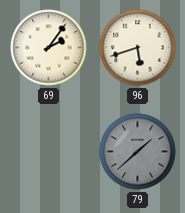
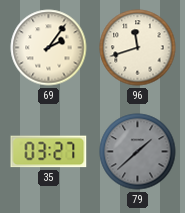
96: 5:42 -> 11:42 (138, 48)
35: none -> 03:27 (49, 152)
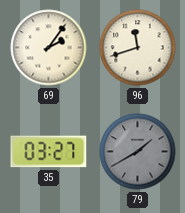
79: 1:38 -> 1:40 (138, 152)
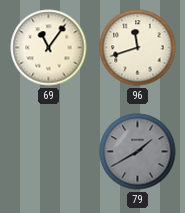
69: 2:06 -> 11:06 (49, 48)
35: 03:27 -> none (49, 152)
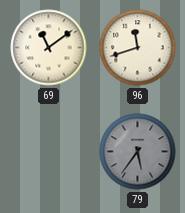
69: 11:06 -> 11:09 (49, 48)
79: 1:40 -> 5:36 (138, 152)
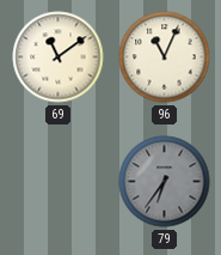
96: 11:42 -> 11:04 (165, 57)
79: 5:36 -> 6:36 (165, 182)
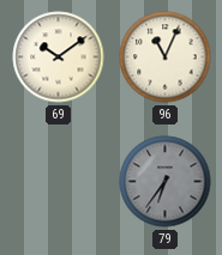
69: 11:09 -> 10:09 (59, 57)
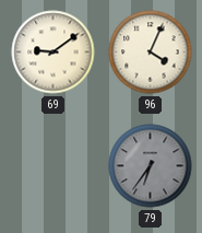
69: 10:09 -> 9:09 (54, 53)
96: 11:04 -> 4:04 (151, 53)
